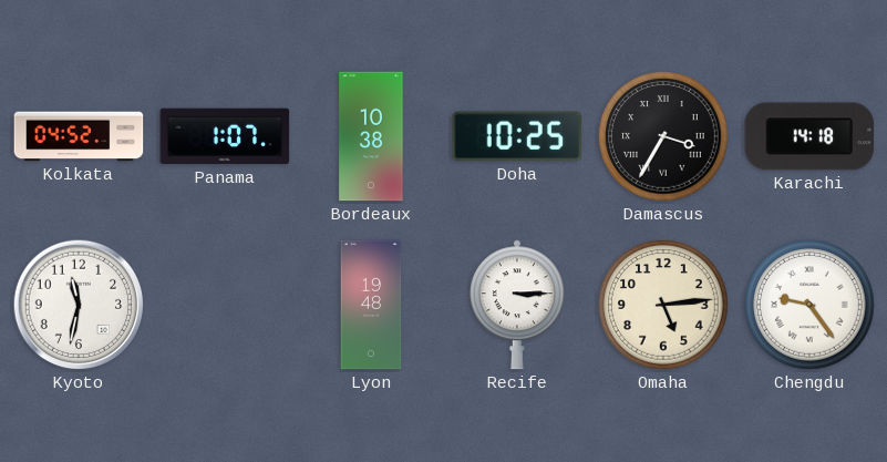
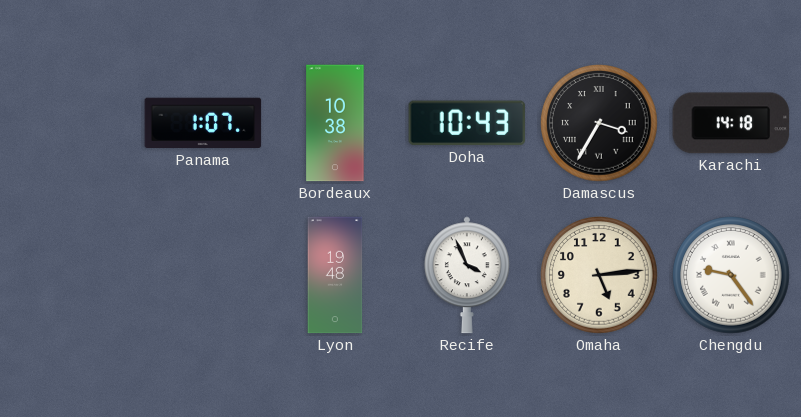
Kolkata: 04:52 -> none (79, 136)
Doha: 10:25 -> 10:43 (467, 123)
Kyoto: 11:32 -> none (79, 305)
Recife: 3:15 -> 3:56 (467, 275)
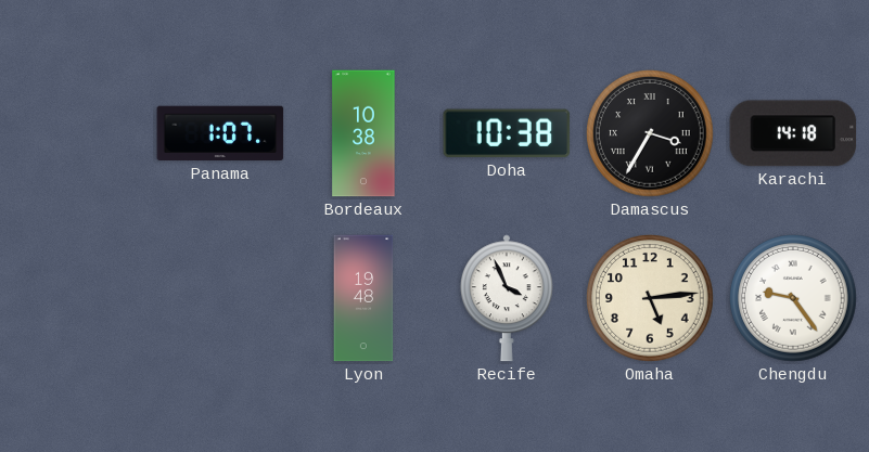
Doha: 10:43 -> 10:38 (507, 133)
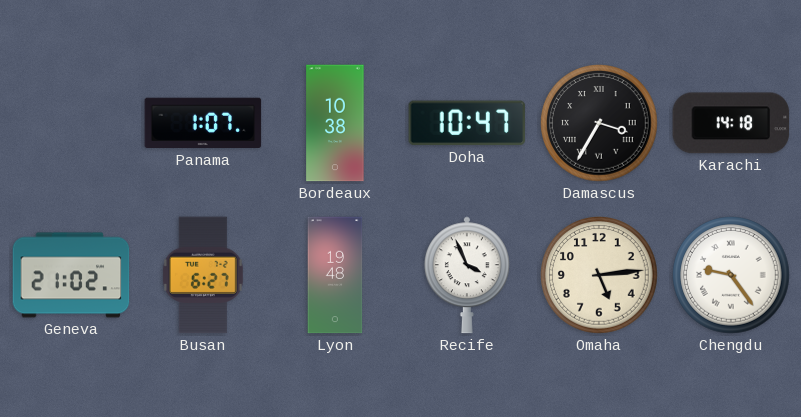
Doha: 10:38 -> 10:47 (467, 123)
Geneva: none -> 21:02 (71, 275)
Busan: none -> 6:27 (203, 275)
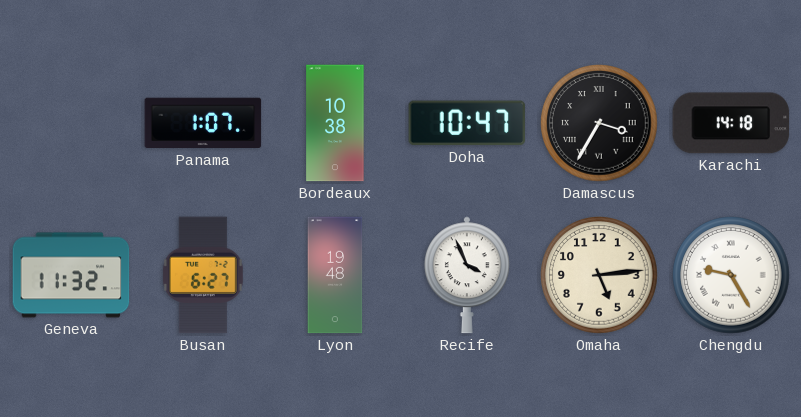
Geneva: 21:02 -> 11:32 (71, 275)
Chengdu: 9:24 -> 9:25 (731, 275)
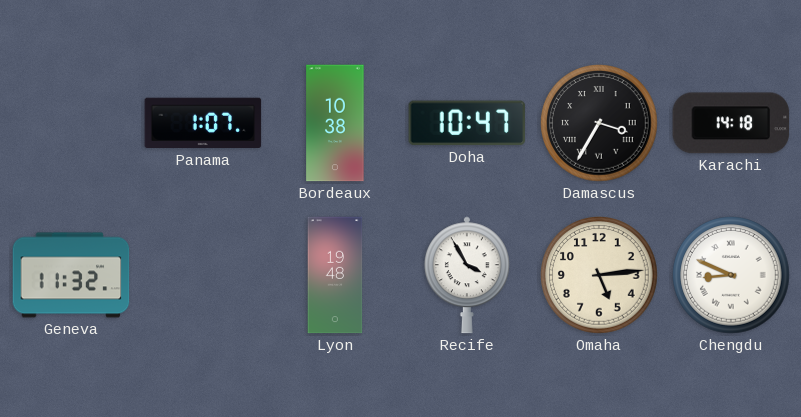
Busan: 6:27 -> none (203, 275)
Recife: 3:56 -> 3:55 (467, 275)
Chengdu: 9:25 -> 8:49 (731, 275)
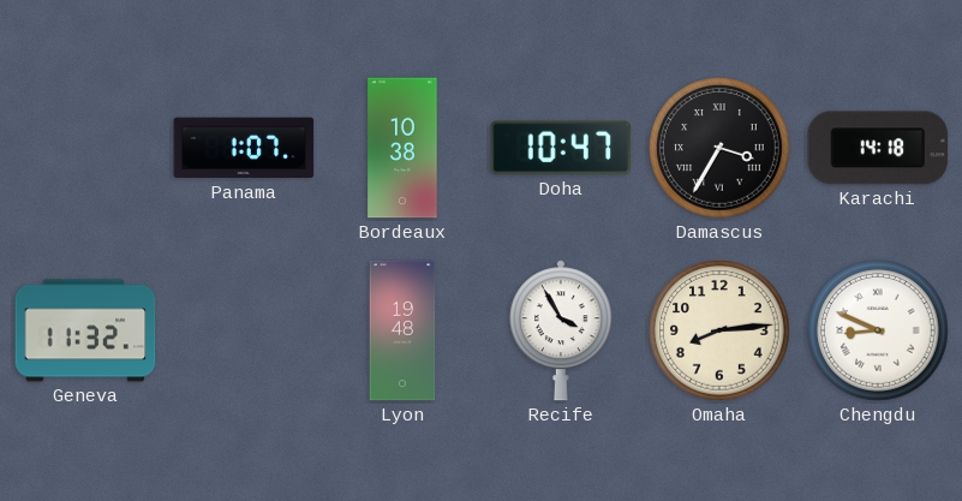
Omaha: 5:14 -> 8:14 (719, 330)
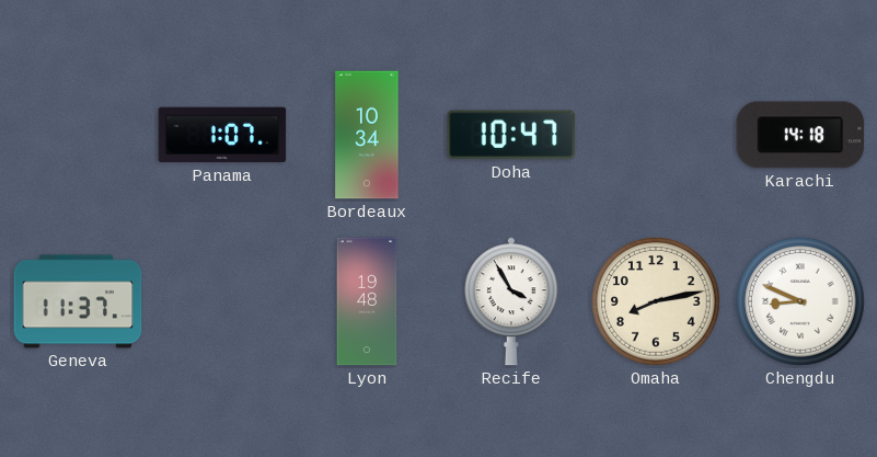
Bordeaux: 10:38 -> 10:34 (367, 135)
Damascus: 3:35 -> none (719, 148)
Geneva: 11:32 -> 11:37 (78, 301)
Omaha: 8:14 -> 8:13 (656, 301)
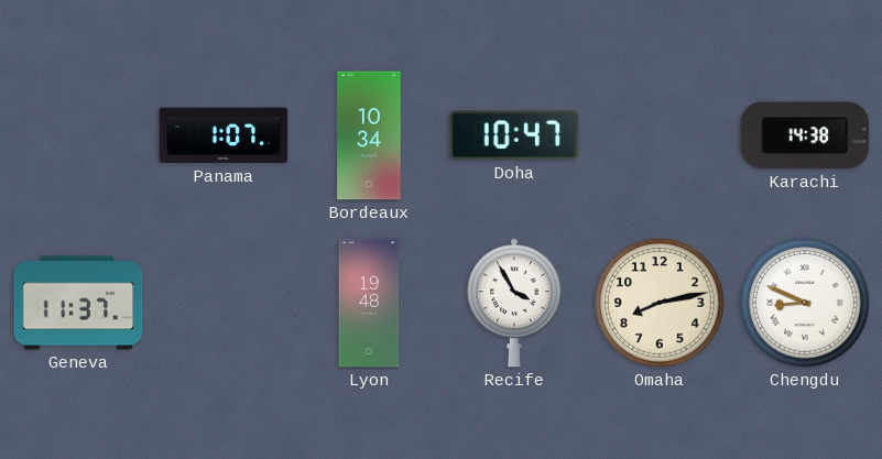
Karachi: 14:18 -> 14:38 (805, 135)
